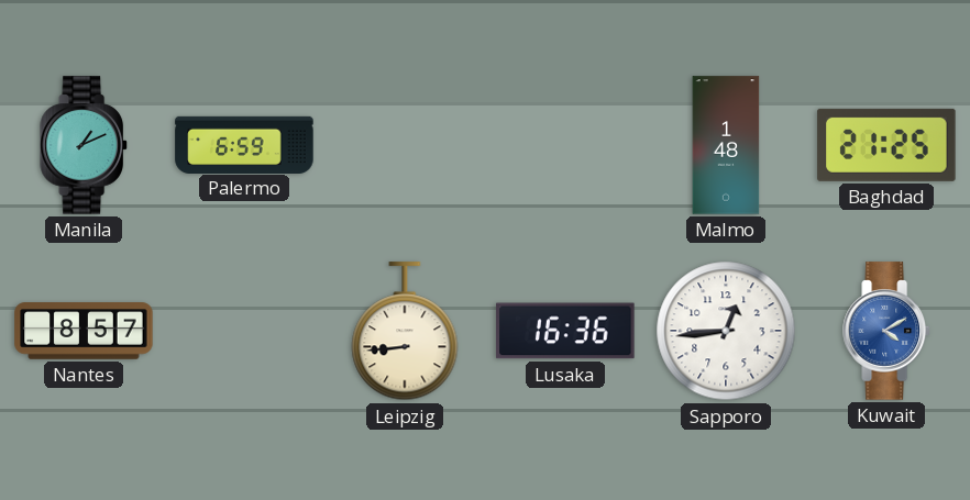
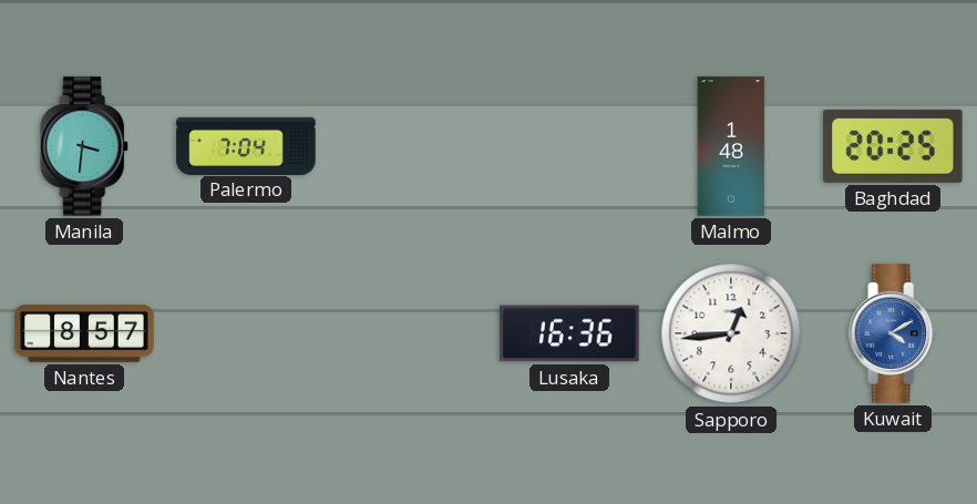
Manila: 1:11 -> 3:31 (84, 146)
Palermo: 6:59 -> 7:04 (246, 145)
Baghdad: 21:25 -> 20:25 (893, 146)
Leipzig: 8:44 -> none (405, 332)
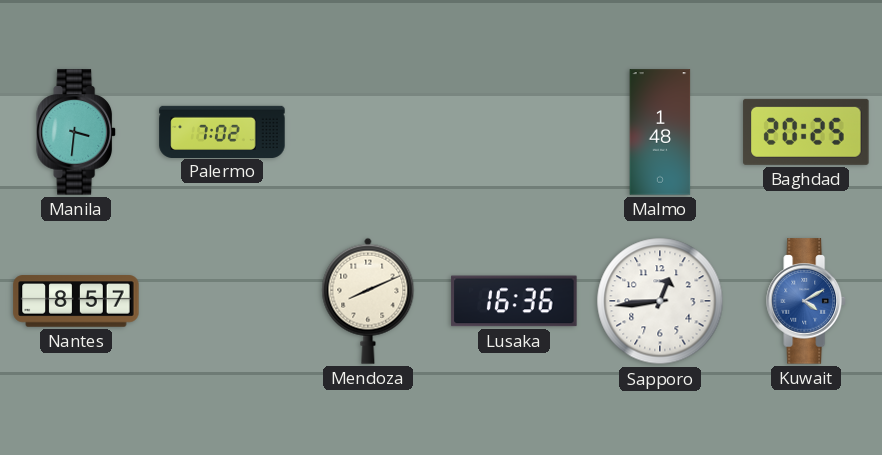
Palermo: 7:04 -> 7:02 (222, 131)
Mendoza: none -> 8:11 (368, 301)
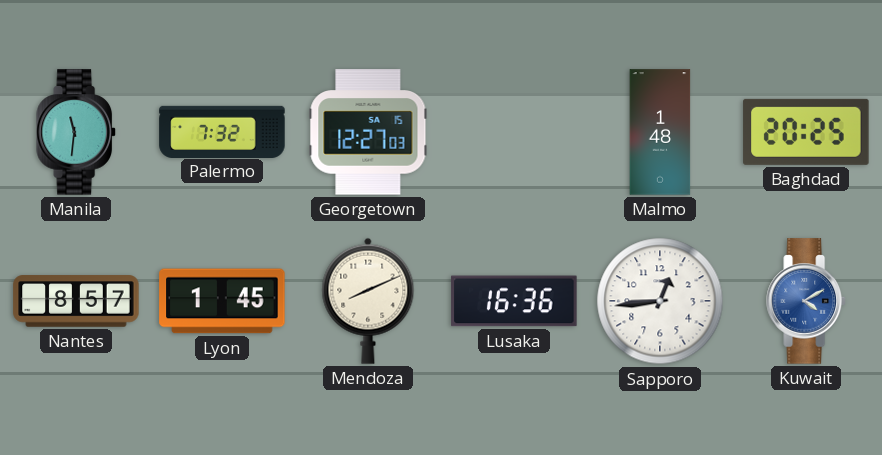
Manila: 3:31 -> 11:31 (76, 132)
Palermo: 7:02 -> 7:32 (222, 131)
Georgetown: none -> 12:27 (368, 132)
Lyon: none -> 1:45 (222, 301)
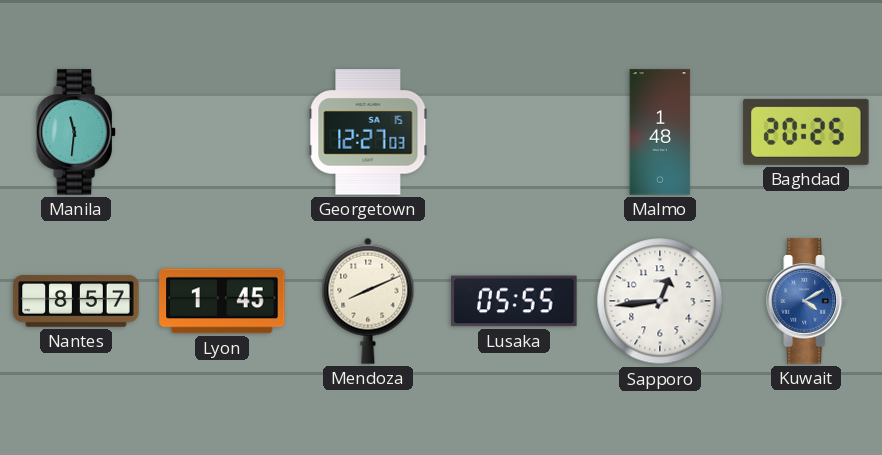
Palermo: 7:32 -> none (222, 131)
Lusaka: 16:36 -> 05:55 (514, 301)
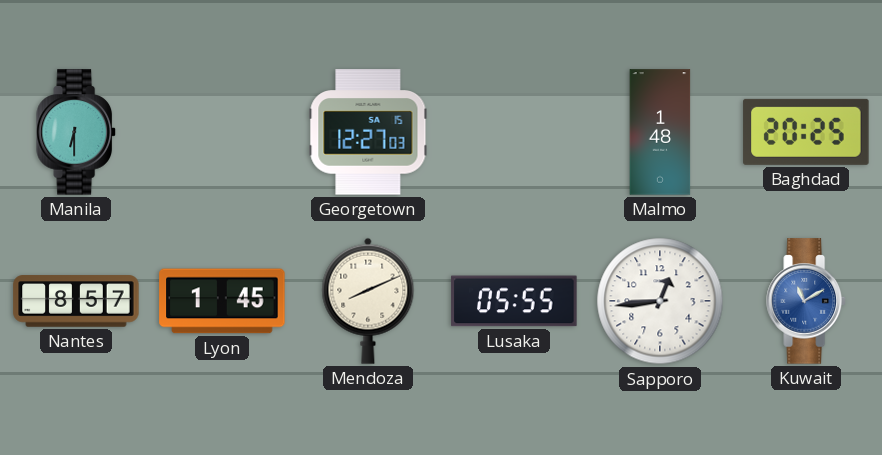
Manila: 11:31 -> 6:30 (76, 132)
Kuwait: 4:10 -> 11:10 (806, 301)
